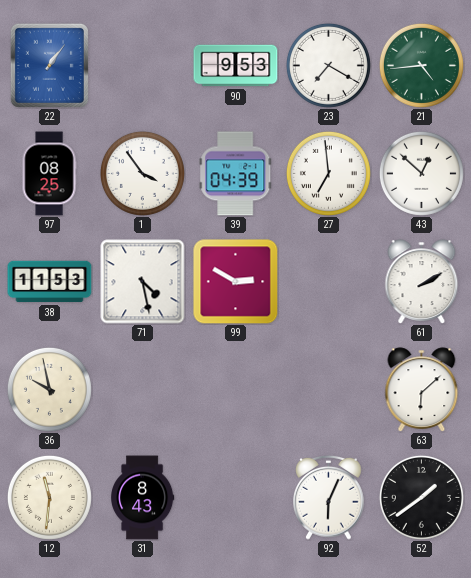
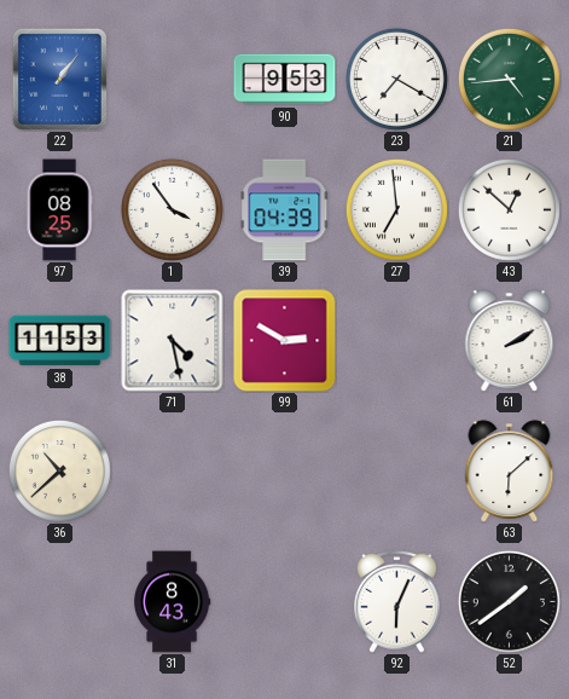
36: 9:58 -> 10:38 (59, 470)
12: 11:31 -> none (49, 497)
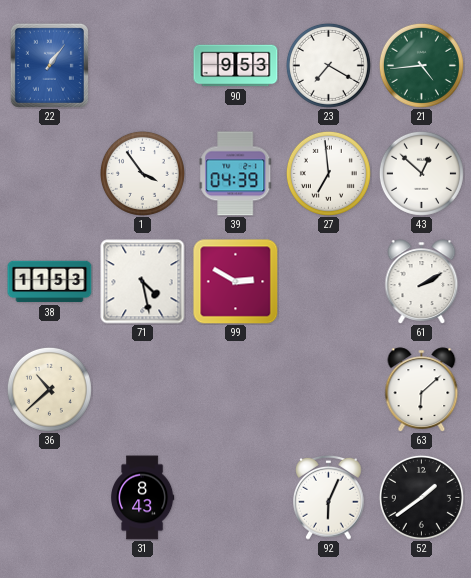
97: 08:25 -> none (59, 210)
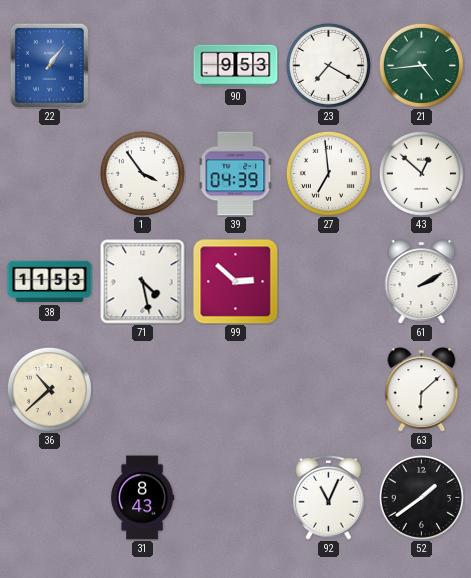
99: 2:50 -> 2:52 (236, 282)
92: 6:04 -> 11:04 (329, 497)
